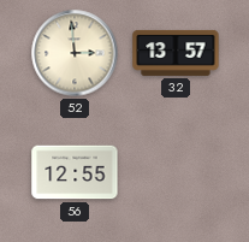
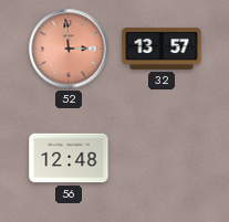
52 dial: cream -> salmon (69, 49)
56: 12:55 -> 12:48 (69, 158)
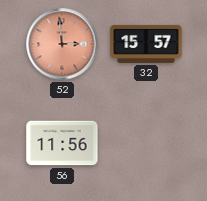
32: 13:57 -> 15:57 (146, 44)
56: 12:48 -> 11:56 (62, 143)
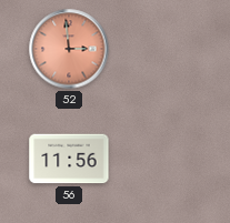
32: 15:57 -> none (146, 44)
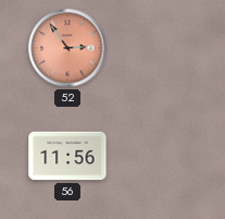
52: 2:59 -> 2:54 (67, 48)
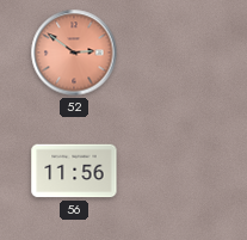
52: 2:54 -> 2:51 (74, 53)
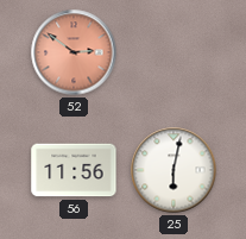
25: none -> 6:02 (174, 170)
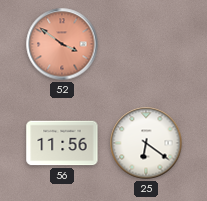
52: 2:51 -> 3:51 (62, 44)
25: 6:02 -> 6:21 (146, 143)
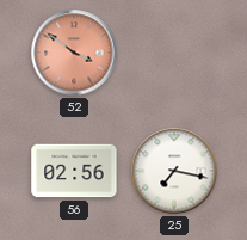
56: 11:56 -> 02:56 (74, 171)
25: 6:21 -> 7:17 (174, 171)
